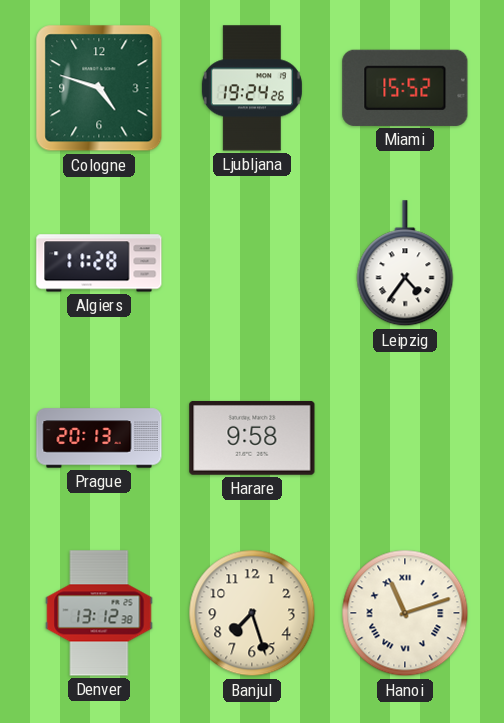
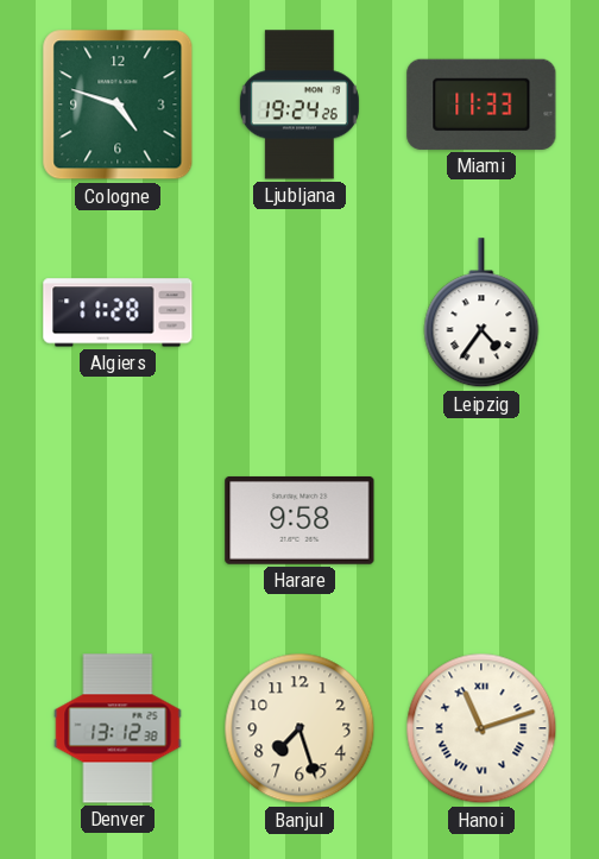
Miami: 15:52 -> 11:33 (481, 105)
Prague: 20:13 -> none (99, 438)
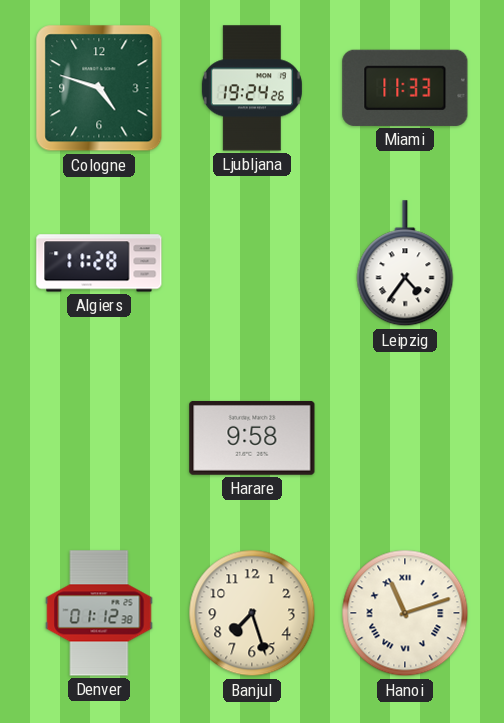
Denver: 13:12 -> 01:12 (99, 613)
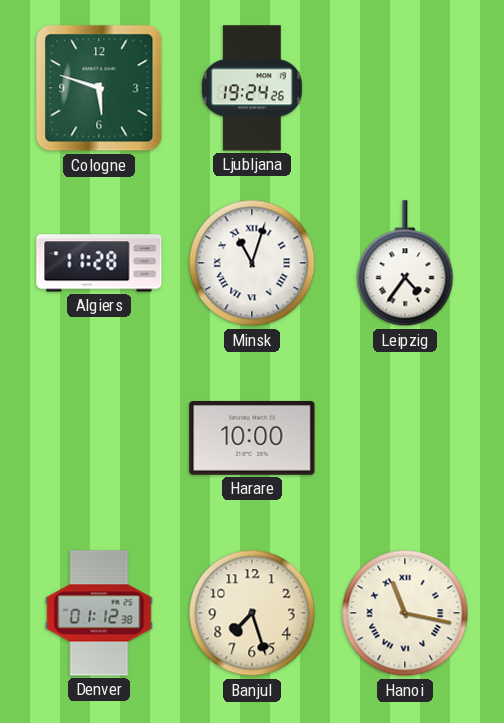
Cologne: 4:48 -> 5:48 (99, 88)
Miami: 11:33 -> none (405, 88)
Minsk: none -> 11:03 (252, 263)
Harare: 9:58 -> 10:00 (252, 438)
Hanoi: 11:12 -> 11:17 (405, 613)
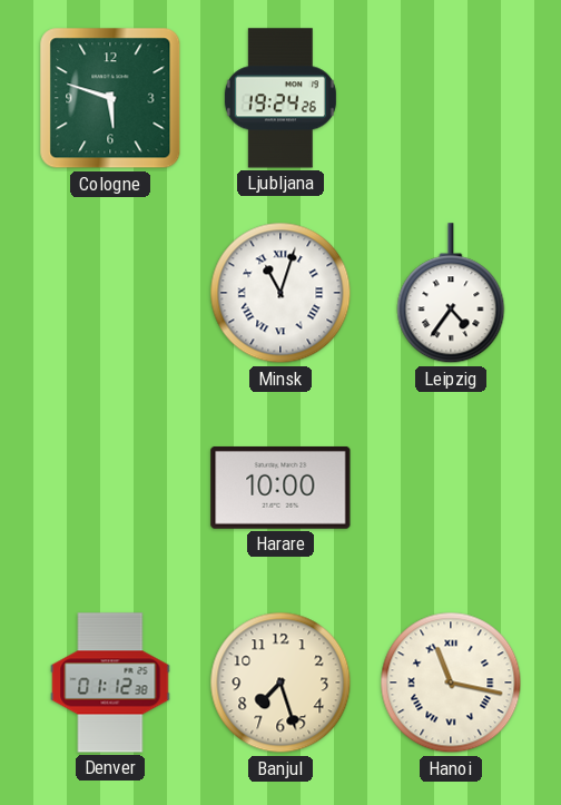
Algiers: 11:28 -> none (99, 263)
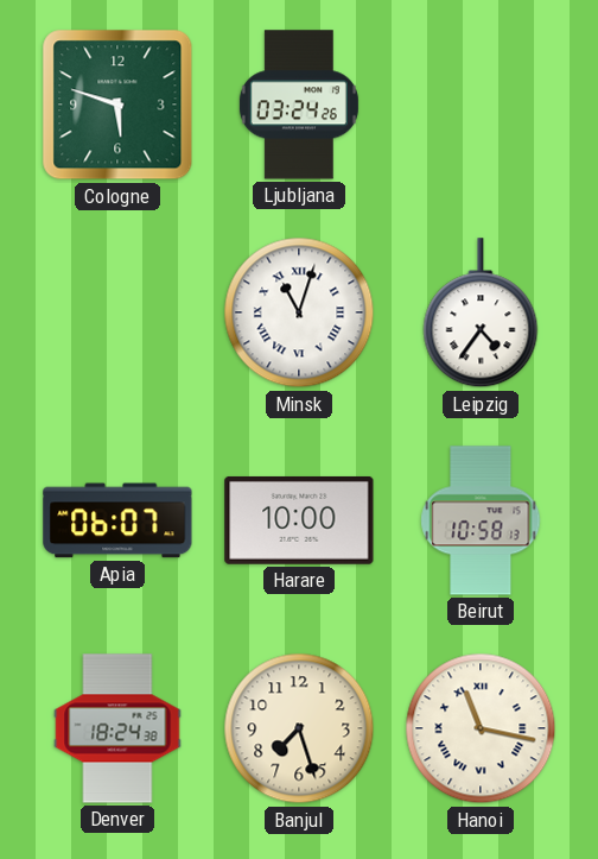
Ljubljana: 19:24 -> 03:24 (299, 105)
Apia: none -> 06:07 (117, 520)
Beirut: none -> 10:58 (481, 520)
Denver: 01:12 -> 18:24 (117, 728)
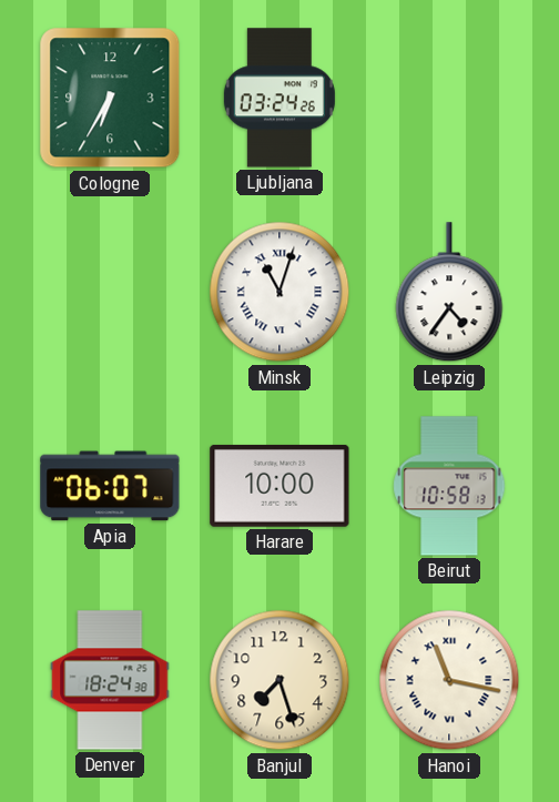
Cologne: 5:48 -> 6:35 (110, 98)
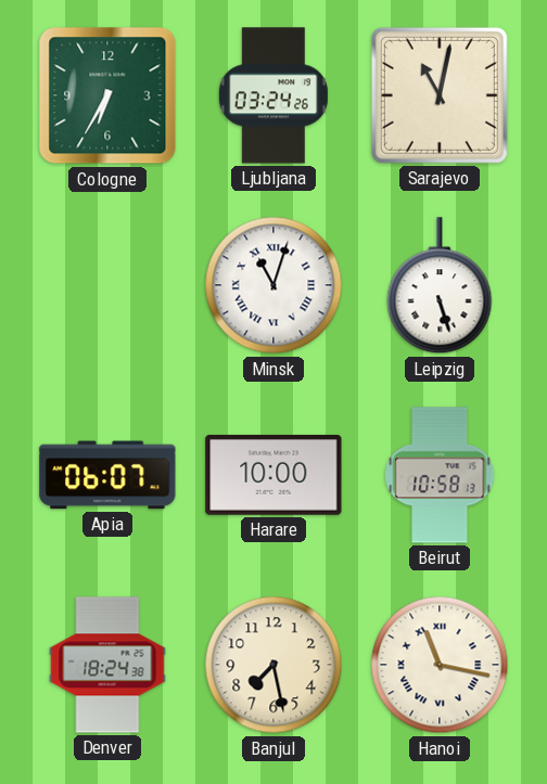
Sarajevo: none -> 11:02 (440, 95)
Leipzig: 4:36 -> 5:27 (440, 286)
Banjul: 7:27 -> 7:28 (273, 665)
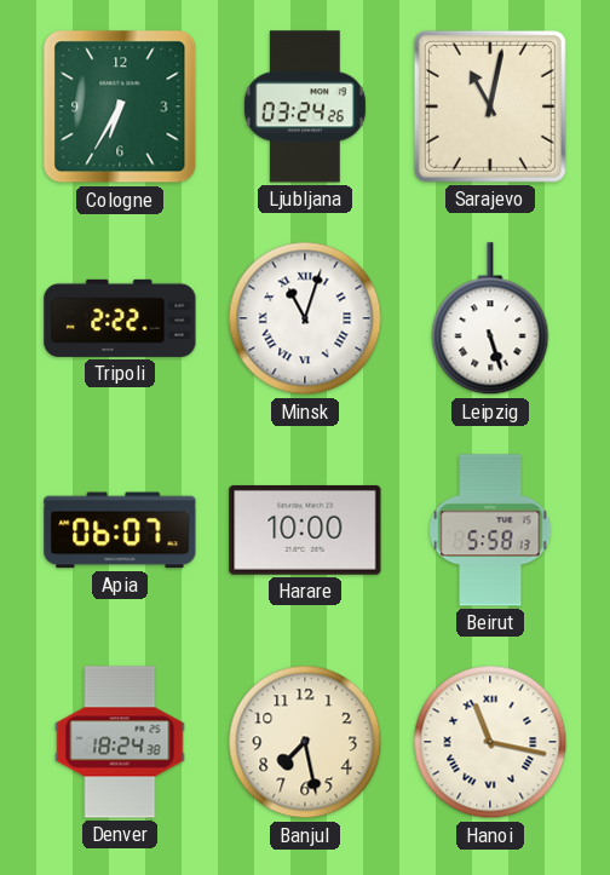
Tripoli: none -> 2:22 (120, 318)
Beirut: 10:58 -> 5:58 (490, 530)
